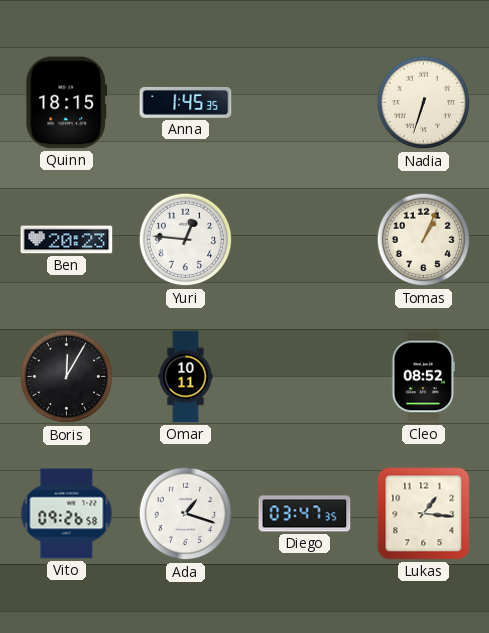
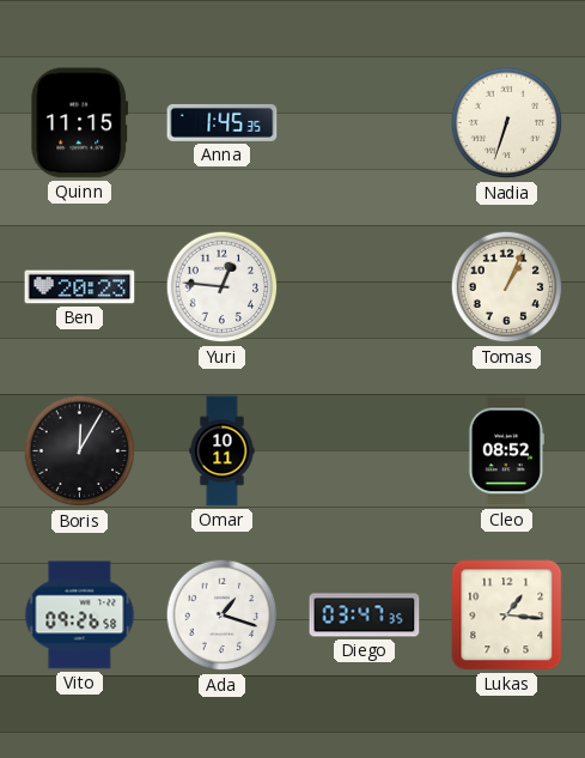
Quinn: 18:15 -> 11:15 (80, 123)
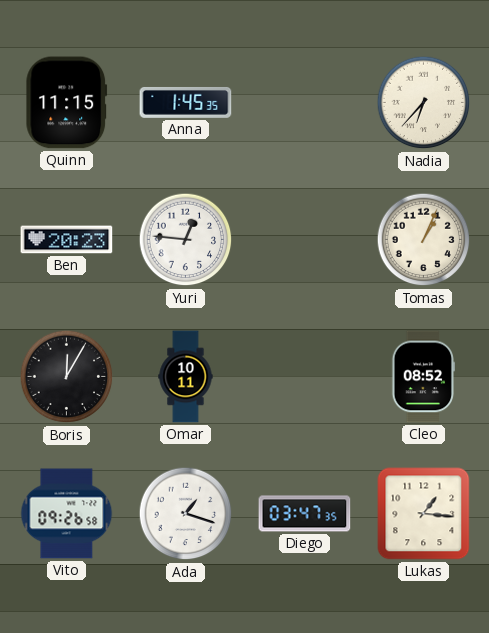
Nadia: 6:33 -> 6:37 (424, 103)
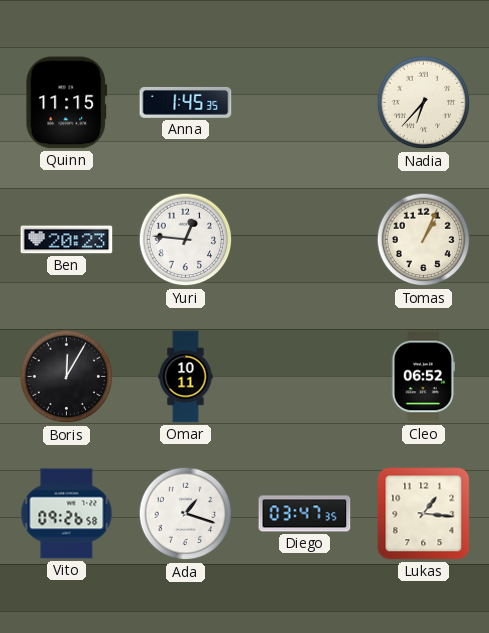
Cleo: 08:52 -> 06:52 (423, 377)
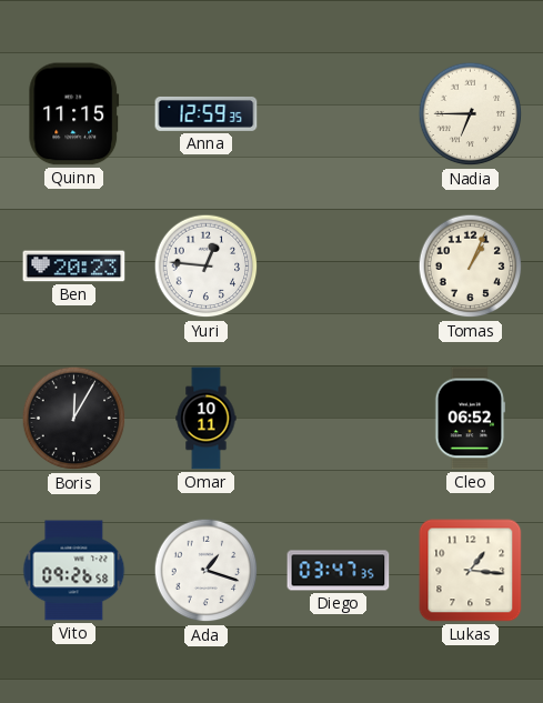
Anna: 1:45 -> 12:59 (207, 113)
Nadia: 6:37 -> 6:45 (471, 114)
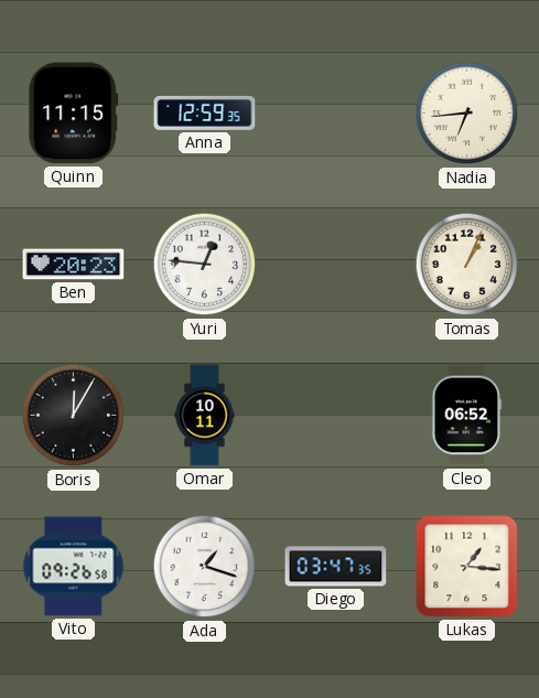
Nadia: 6:45 -> 6:44 (467, 114)
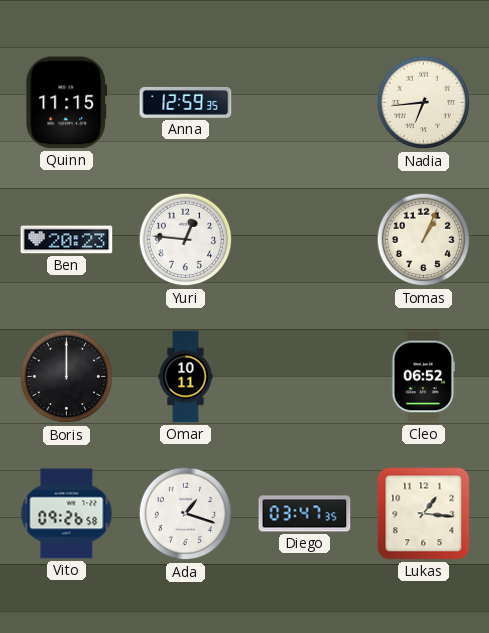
Boris: 12:05 -> 12:00 (67, 377)
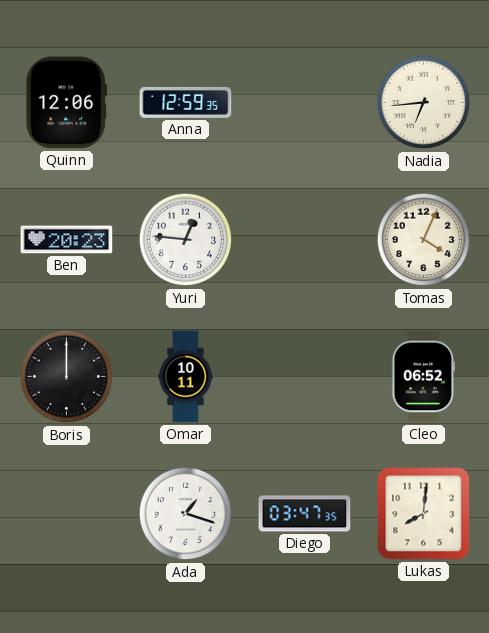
Quinn: 11:15 -> 12:06 (67, 103)
Tomas: 1:04 -> 4:04 (424, 240)
Vito: 09:26 -> none (67, 514)
Lukas: 1:16 -> 8:01 (424, 514)
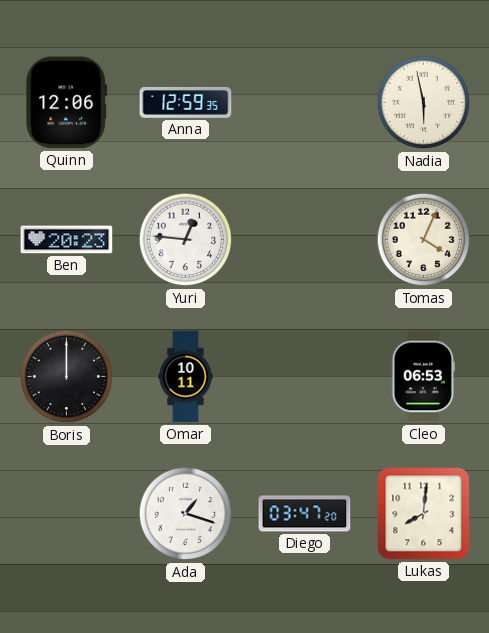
Nadia: 6:44 -> 5:58 (424, 103)
Cleo: 06:52 -> 06:53 (423, 377)
Diego: 03:47:35 -> 03:47:20 (305, 514)
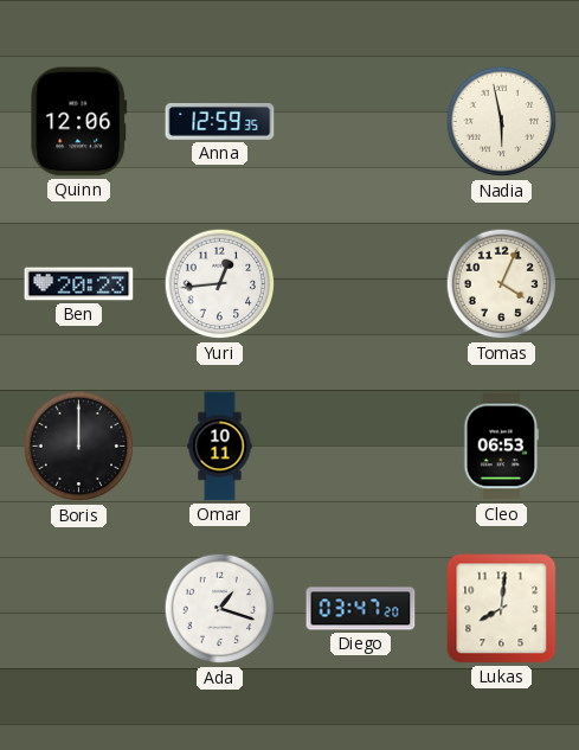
Yuri: 12:46 -> 12:44 (220, 284)
